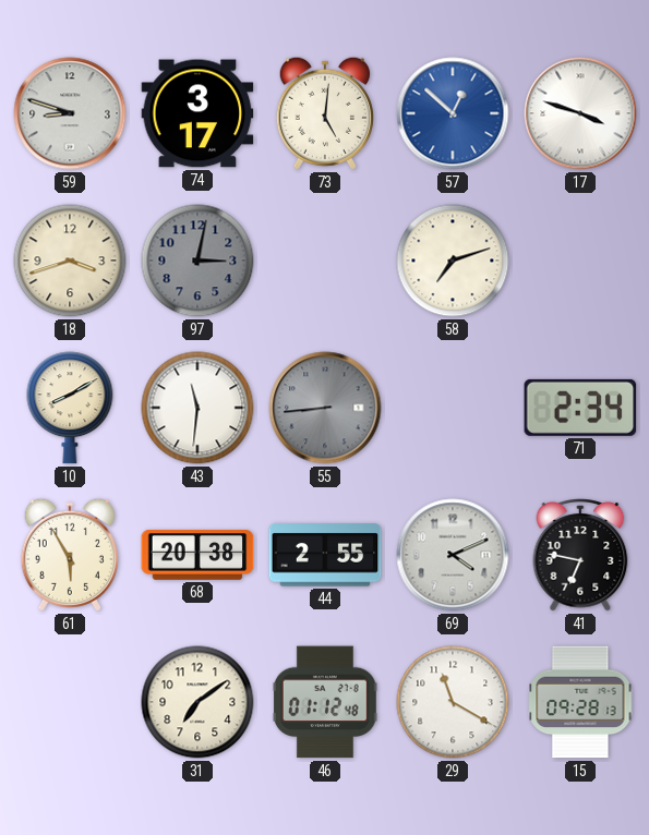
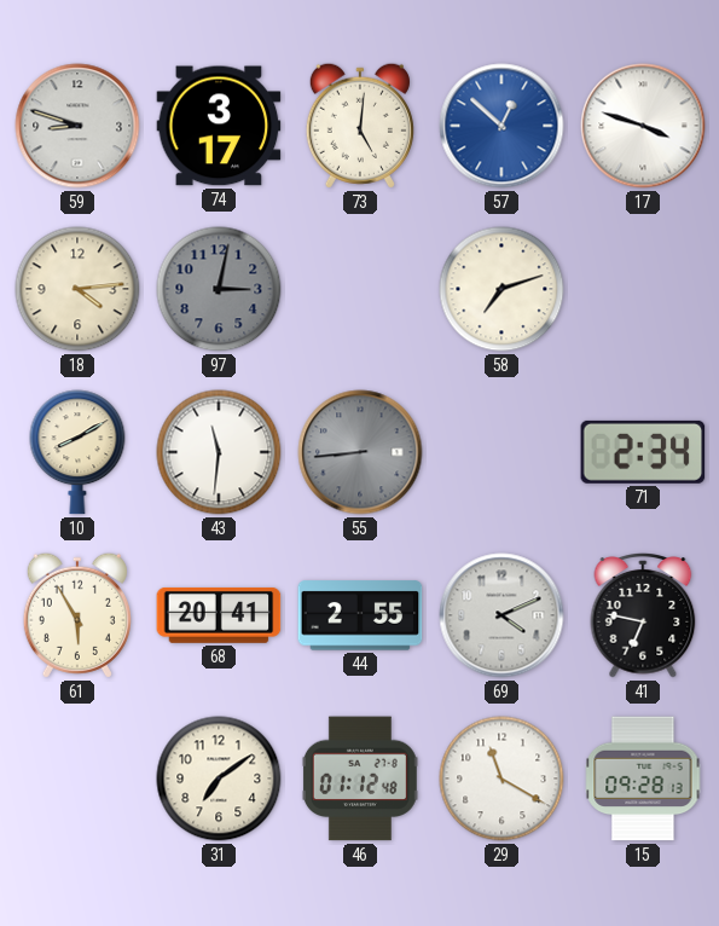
18: 3:42 -> 4:14 (77, 289)
68: 20:38 -> 20:41 (219, 615)
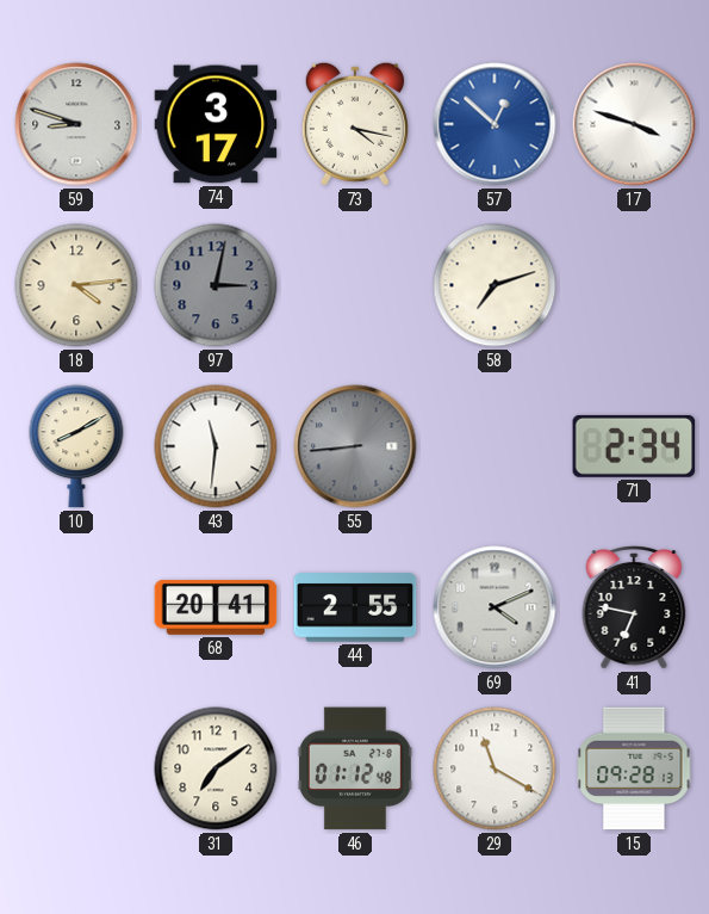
73: 5:01 -> 4:17 (355, 124)
61: 5:55 -> none (77, 615)
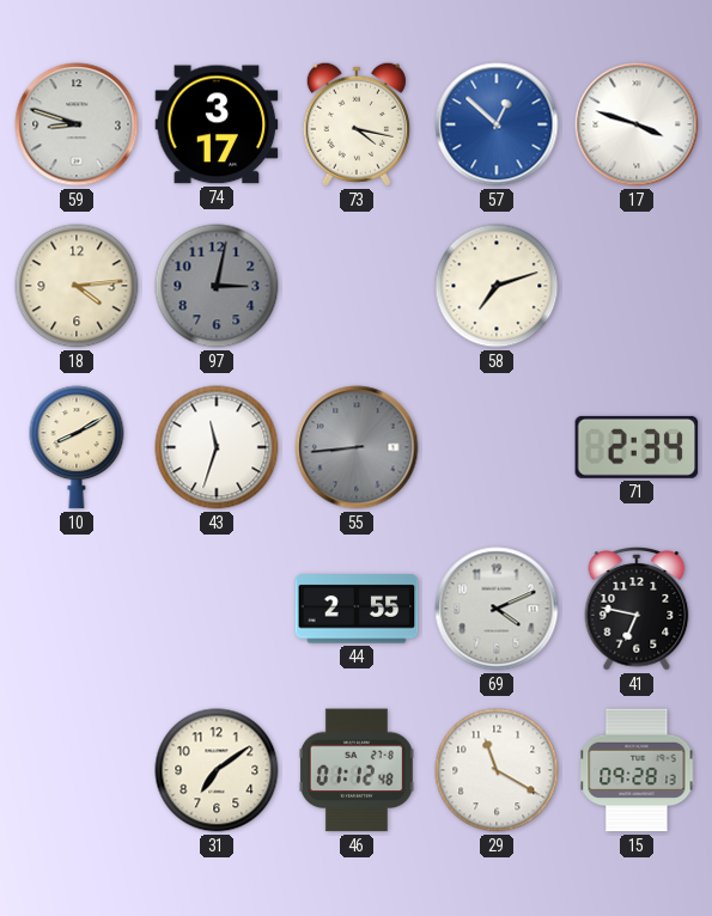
43: 11:31 -> 11:33 (217, 447)
68: 20:41 -> none (216, 607)
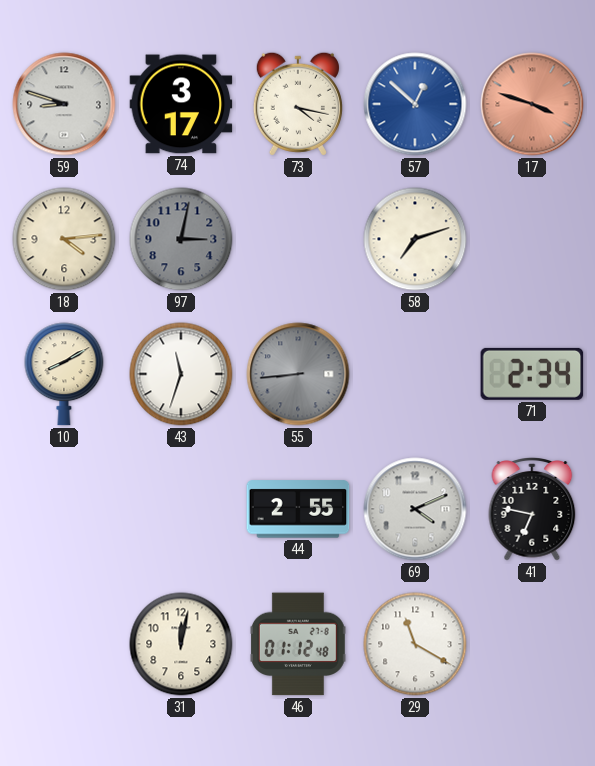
17 dial: white -> salmon (532, 104)
31: 7:09 -> 12:02 (181, 644)
15: 09:28 -> none (637, 770)
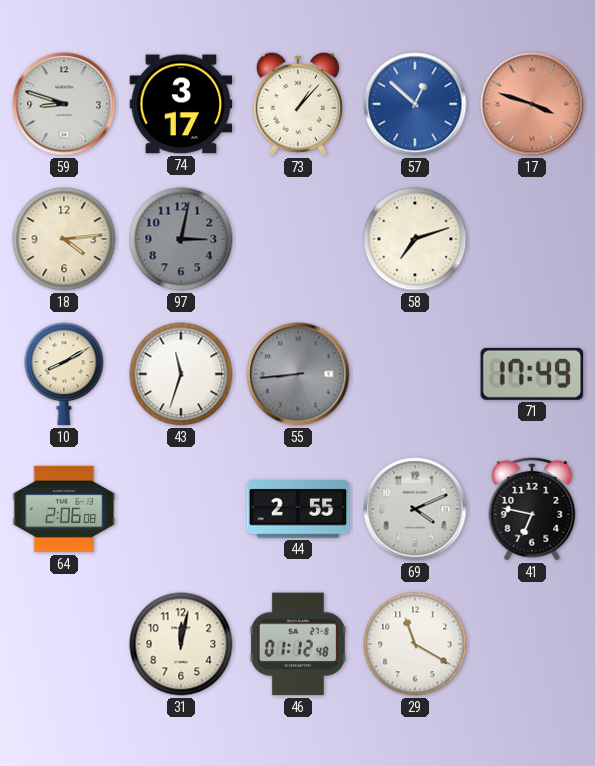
73: 4:17 -> 1:07 (298, 104)
71: 2:34 -> 17:49 (532, 374)
64: none -> 2:06 (64, 509)
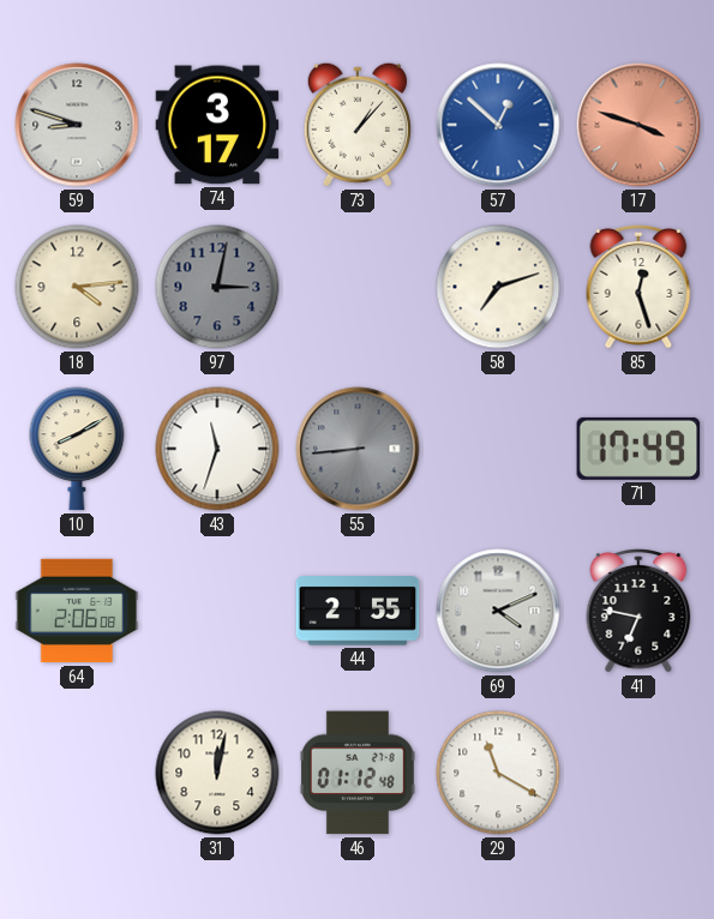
85: none -> 12:27 (638, 288)
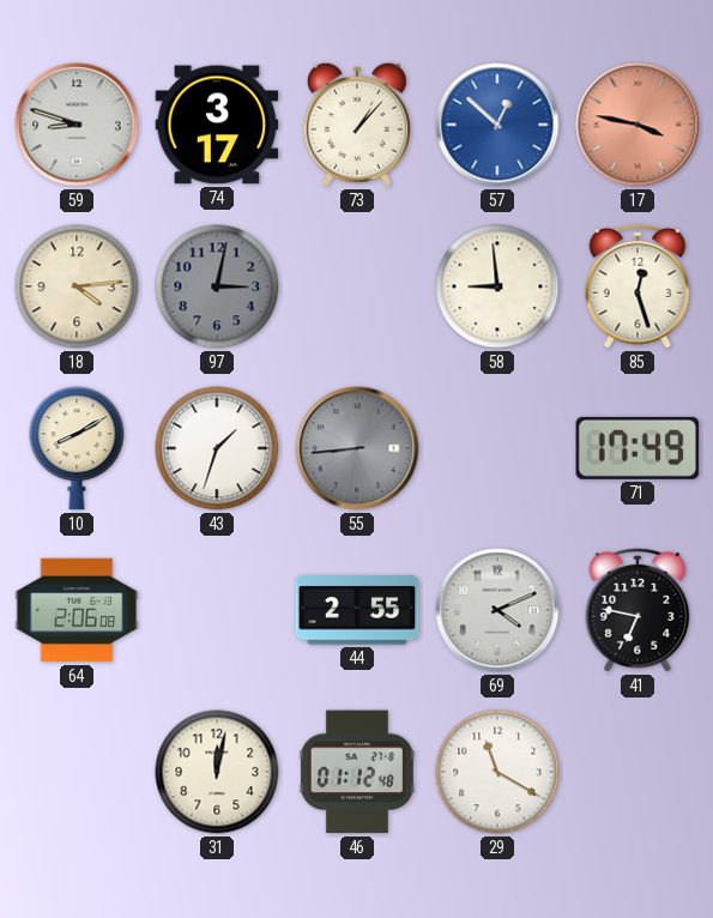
17: 3:48 -> 3:47 (638, 125)
58: 7:12 -> 8:59 (497, 286)
43: 11:33 -> 1:33 (217, 448)
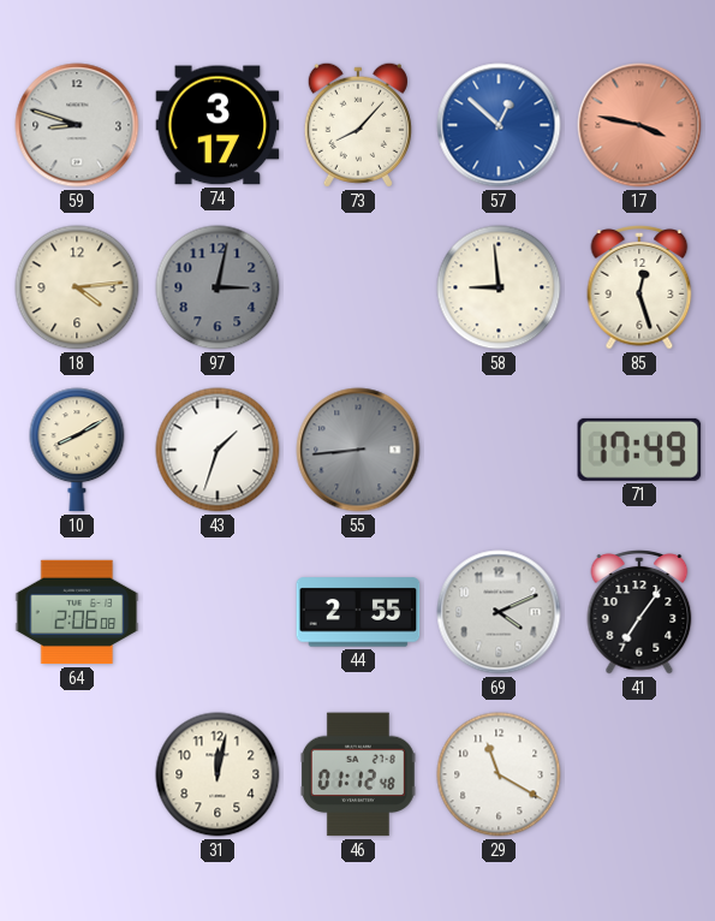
73: 1:07 -> 8:07 (358, 125)
41: 6:47 -> 7:06 (639, 613)
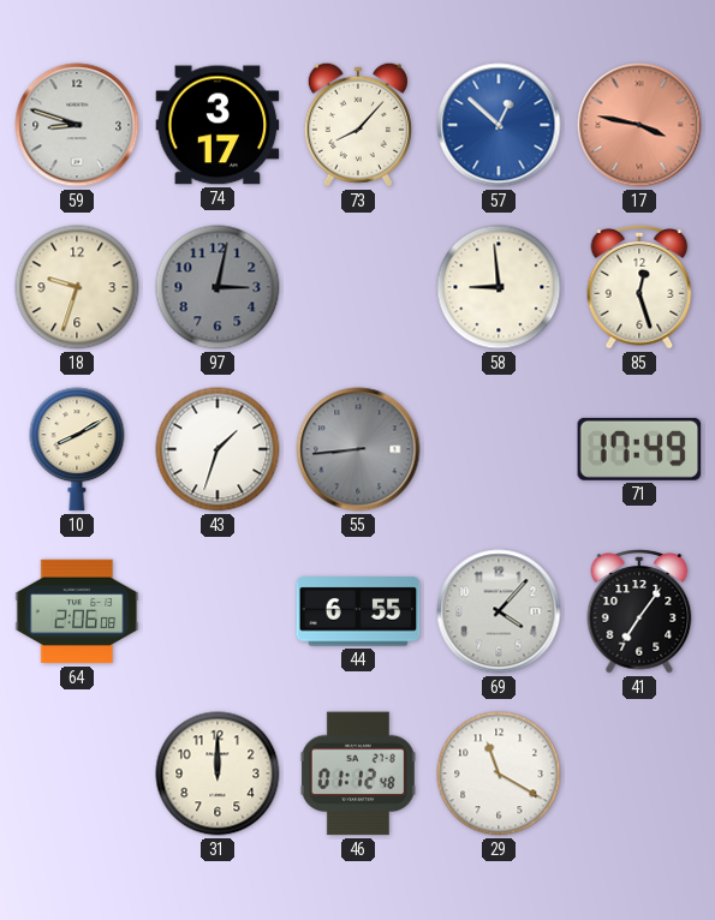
18: 4:14 -> 9:33 (77, 287)
44: 2:55 -> 6:55 (358, 611)
69: 4:11 -> 4:07 (499, 611)
31: 12:02 -> 12:00 (218, 773)
